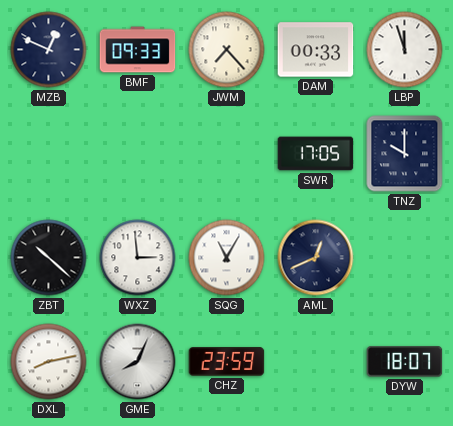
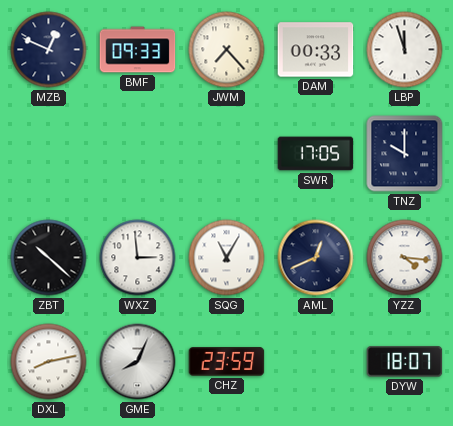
YZZ: none -> 4:16 (405, 258)
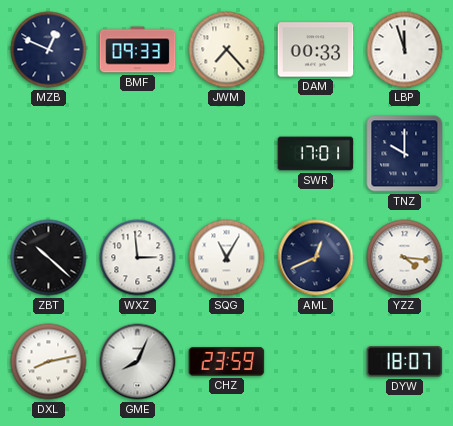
SWR: 17:05 -> 17:01 (316, 154)
